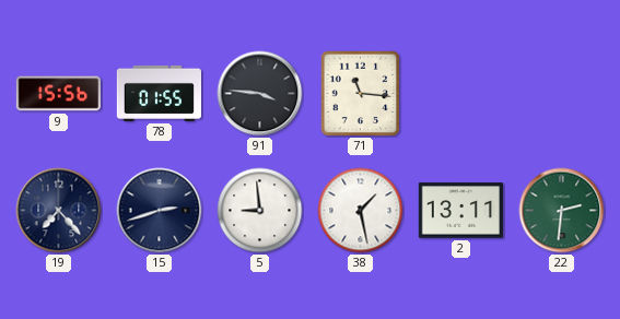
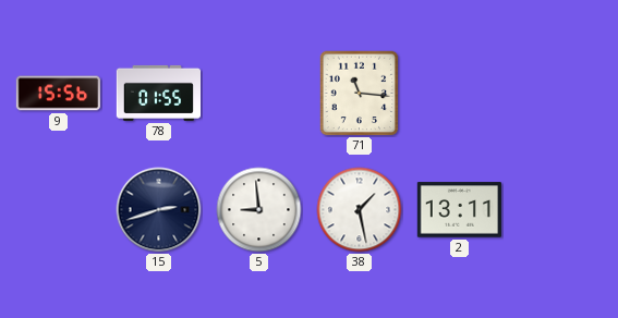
91: 3:46 -> none (260, 94)
19: 7:23 -> none (59, 211)
22: 2:31 -> none (562, 211)
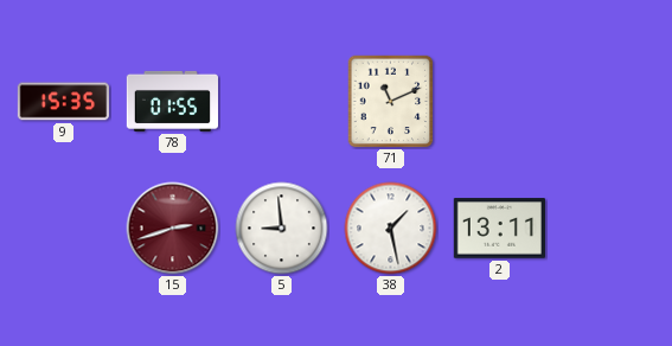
9: 15:56 -> 15:35 (63, 102)
71: 11:16 -> 11:11 (391, 102)
15 dial: navy -> burgundy (173, 229)
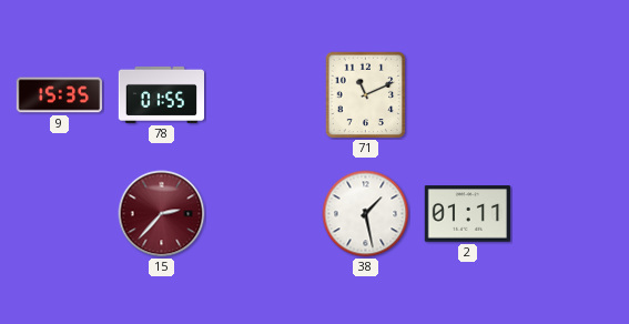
15: 2:42 -> 2:37 (162, 214)
5: 8:59 -> none (282, 229)
2: 13:11 -> 01:11 (467, 214)
